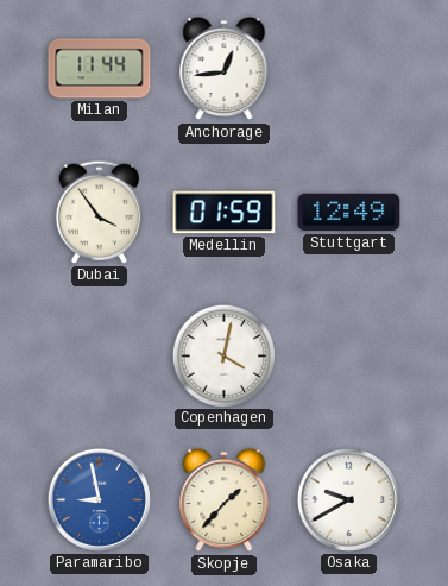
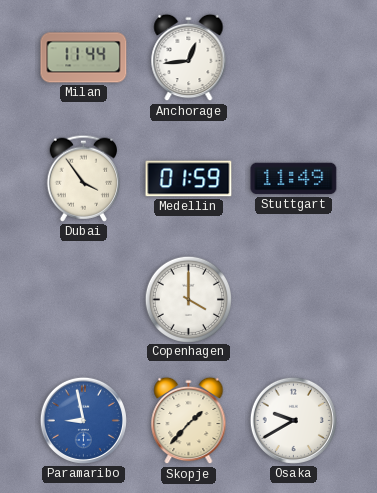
Stuttgart: 12:49 -> 11:49 (294, 179)
Copenhagen: 4:02 -> 4:00 (188, 299)
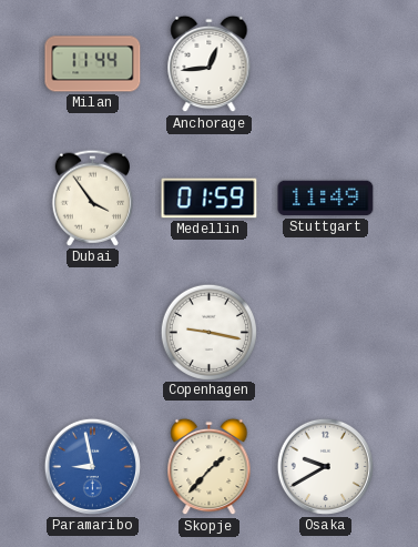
Copenhagen: 4:00 -> 9:17 (208, 332)
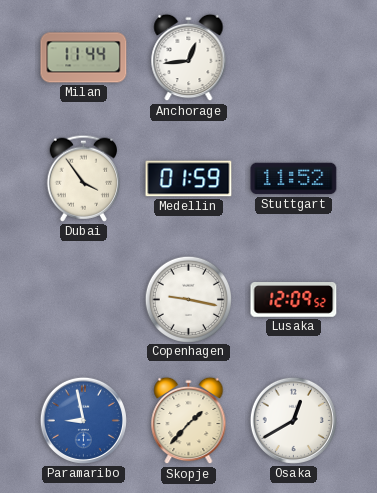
Stuttgart: 11:49 -> 11:52 (294, 179)
Lusaka: none -> 12:09 (294, 300)
Osaka: 9:40 -> 12:40 (293, 420)
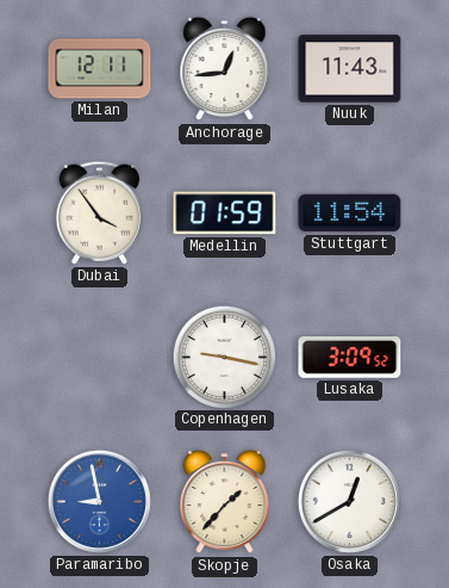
Milan: 11:44 -> 12:11 (100, 69)
Nuuk: none -> 11:43 (350, 69)
Stuttgart: 11:52 -> 11:54 (350, 213)
Lusaka: 12:09 -> 3:09 (350, 358)
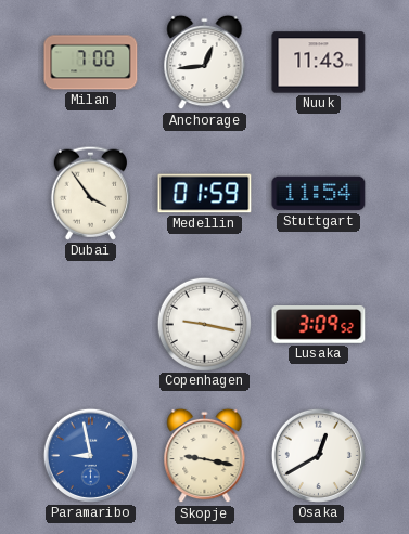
Milan: 12:11 -> 7:00 (91, 63)
Skopje: 1:37 -> 9:17 (205, 456)
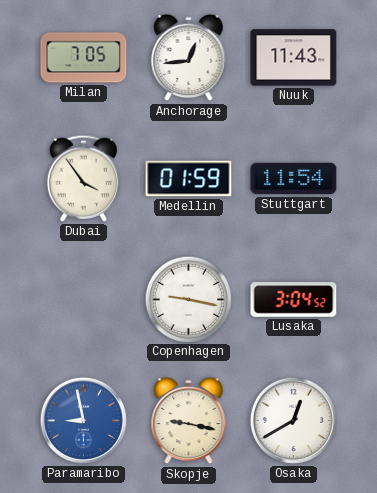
Milan: 7:00 -> 7:05 (84, 58)
Lusaka: 3:09 -> 3:04 (294, 300)
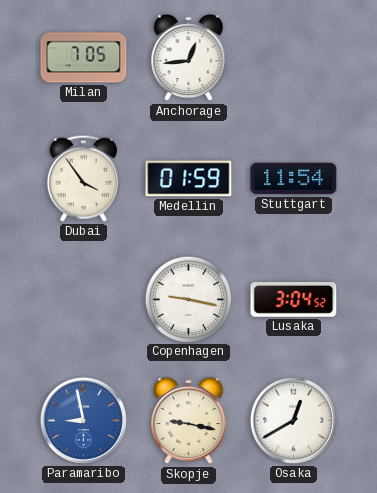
Nuuk: 11:43 -> none (294, 58)
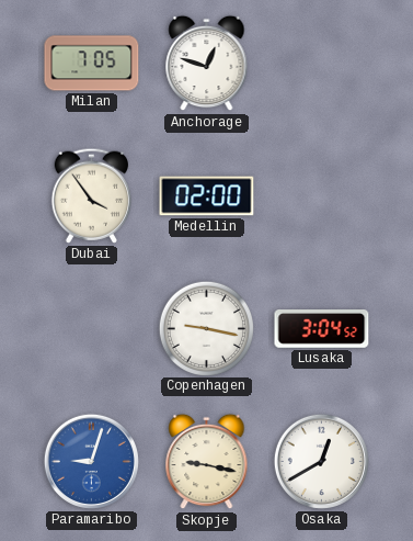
Anchorage: 12:44 -> 12:48 (207, 64)
Medellin: 01:59 -> 02:00 (207, 196)
Stuttgart: 11:54 -> none (294, 179)
Paramaribo: 8:58 -> 9:03 (91, 461)
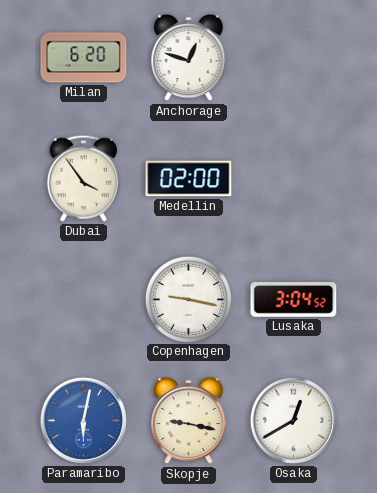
Milan: 7:05 -> 6:20 (84, 58)
Paramaribo: 9:03 -> 6:02 (83, 420)
